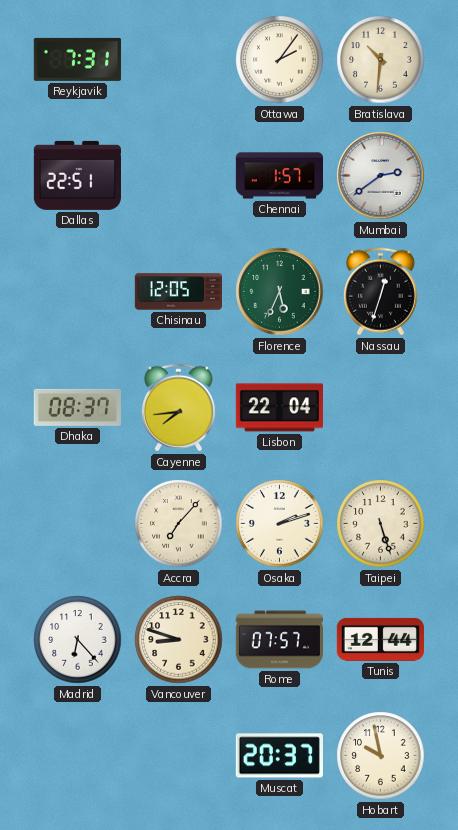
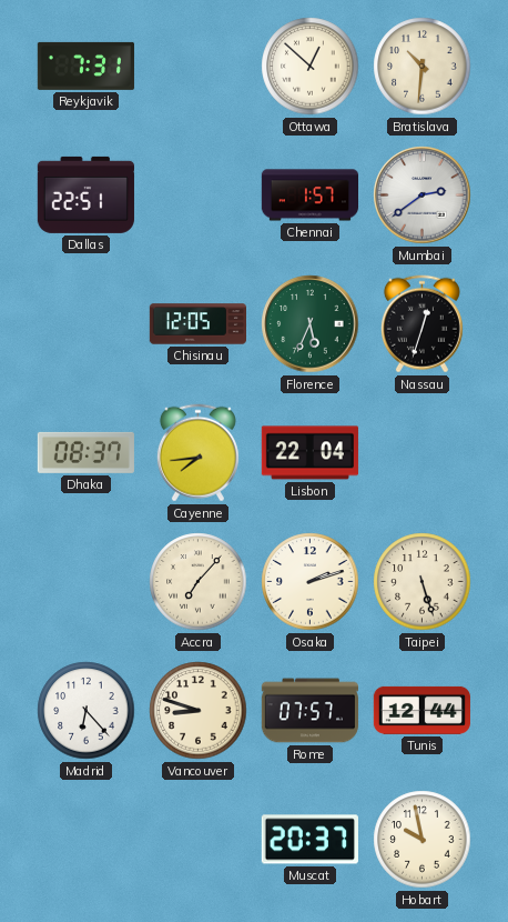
Ottawa: 2:06 -> 12:52 (311, 67)
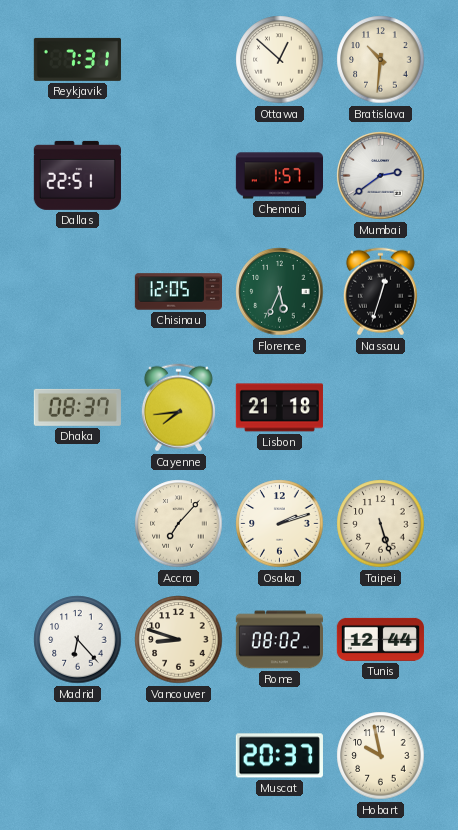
Lisbon: 22:04 -> 21:18 (279, 408)
Rome: 07:57 -> 08:02 (279, 640)
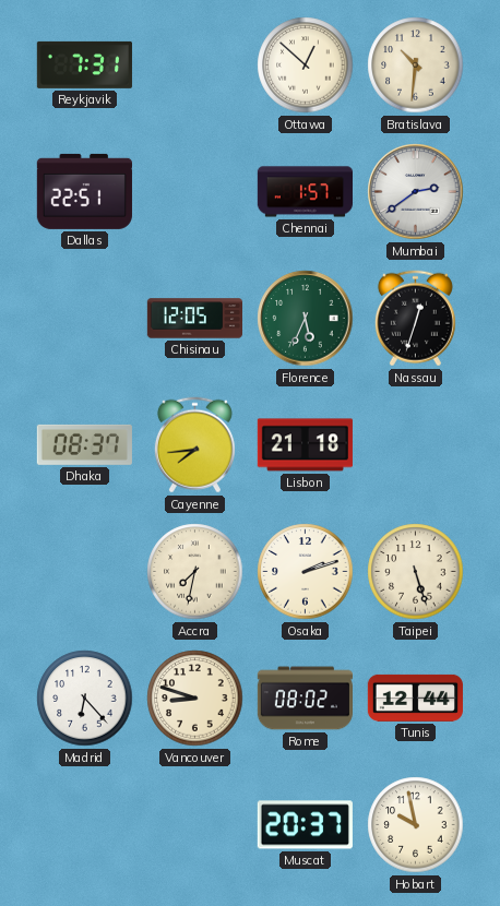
Accra: 7:07 -> 7:32 (195, 572)
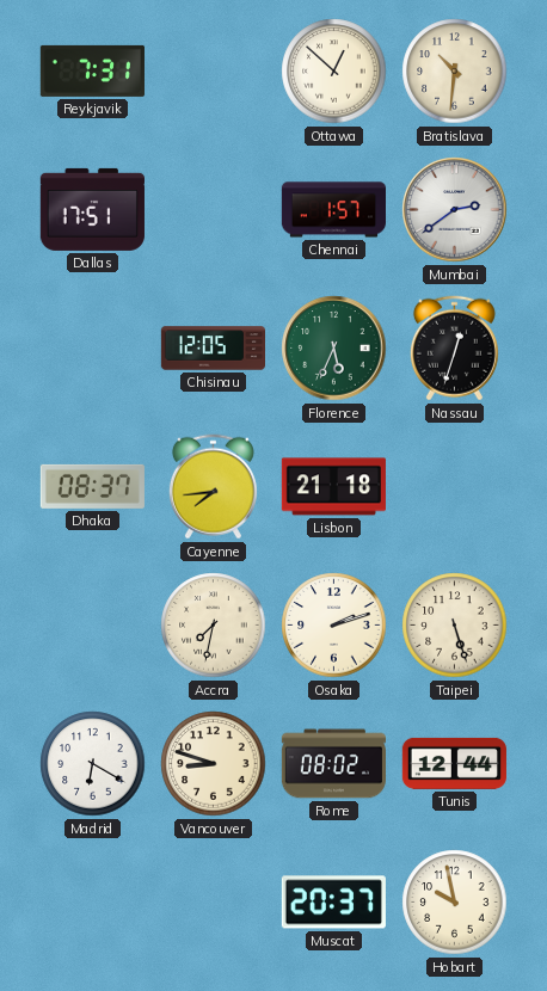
Dallas: 22:51 -> 17:51 (92, 209)
Madrid: 6:23 -> 6:20 (93, 764)
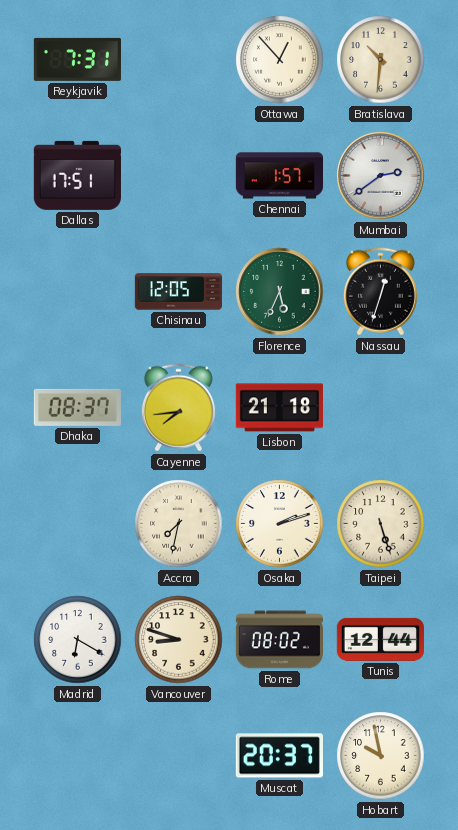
Ottawa: 12:52 -> 12:53 (280, 60)
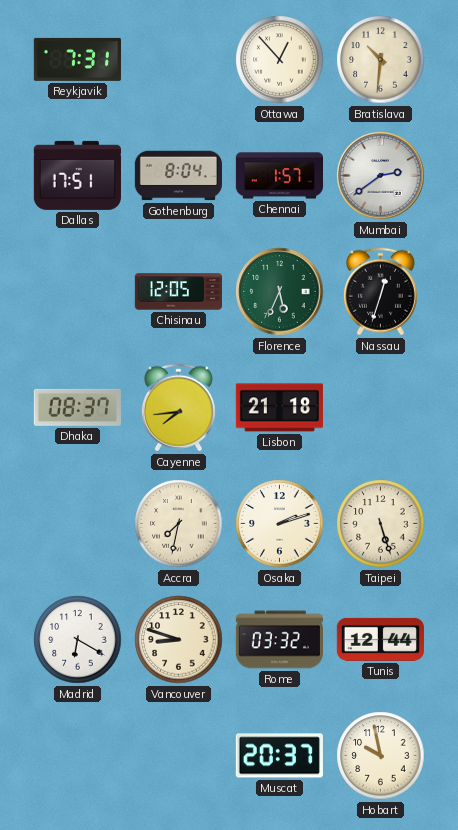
Gothenburg: none -> 8:04 (178, 176)
Rome: 08:02 -> 03:32 (279, 640)
